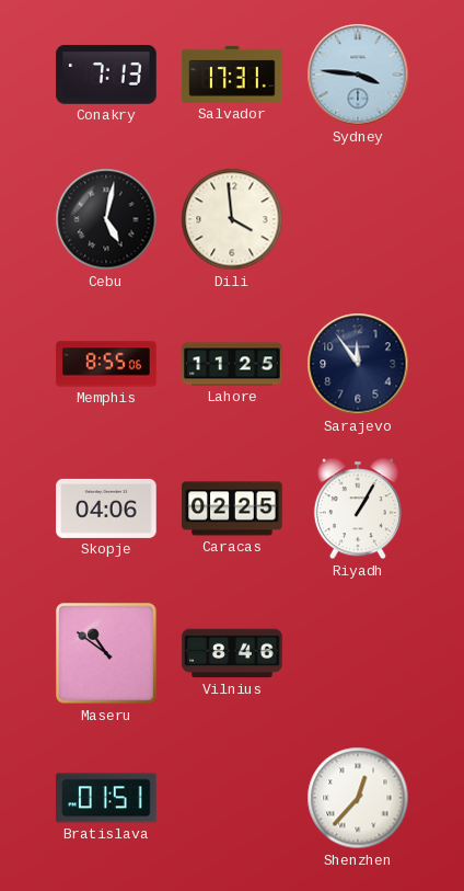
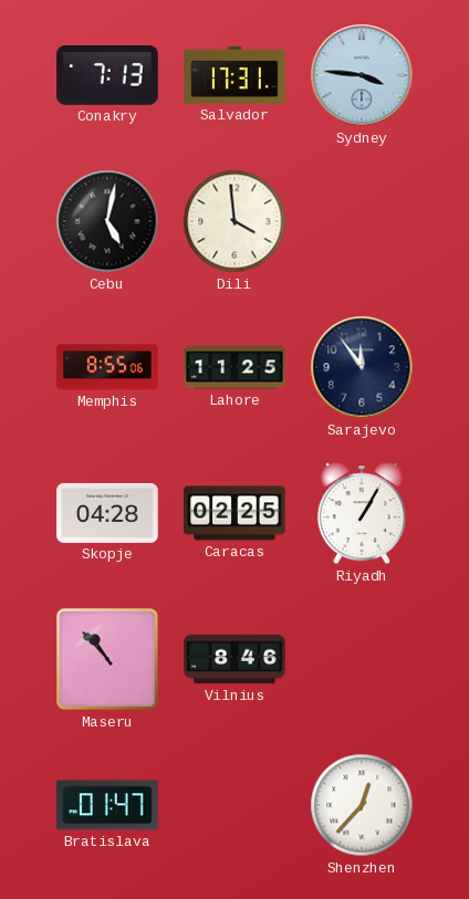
Skopje: 04:06 -> 04:28 (107, 513)
Maseru: 10:51 -> 10:53 (107, 659)
Bratislava: 01:51 -> 01:47 (107, 805)
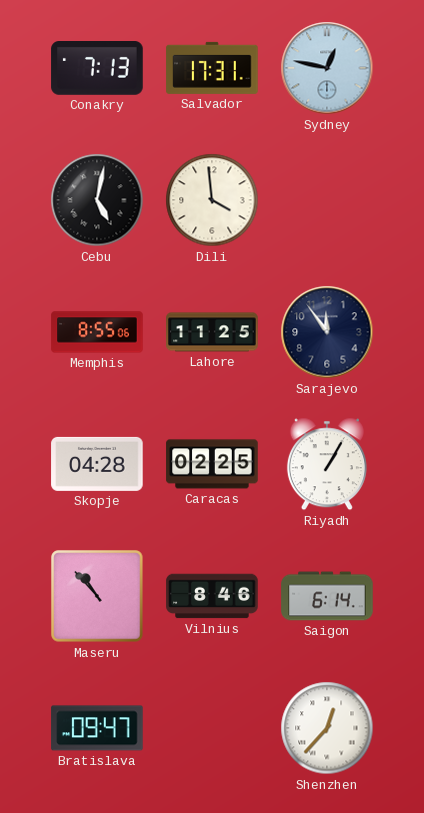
Sydney: 3:46 -> 12:47 (327, 68)
Saigon: none -> 6:14 (327, 596)
Bratislava: 01:47 -> 09:47 (97, 728)
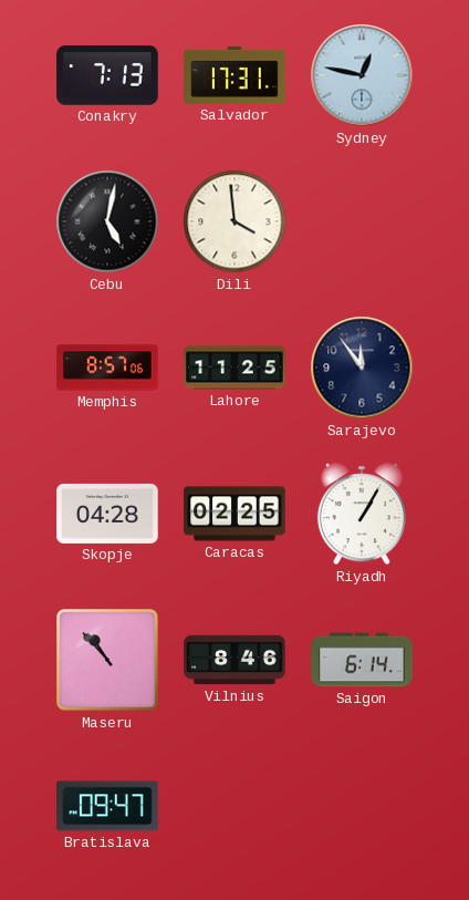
Memphis: 8:55 -> 8:57 (107, 368)
Shenzhen: 12:37 -> none (327, 728)
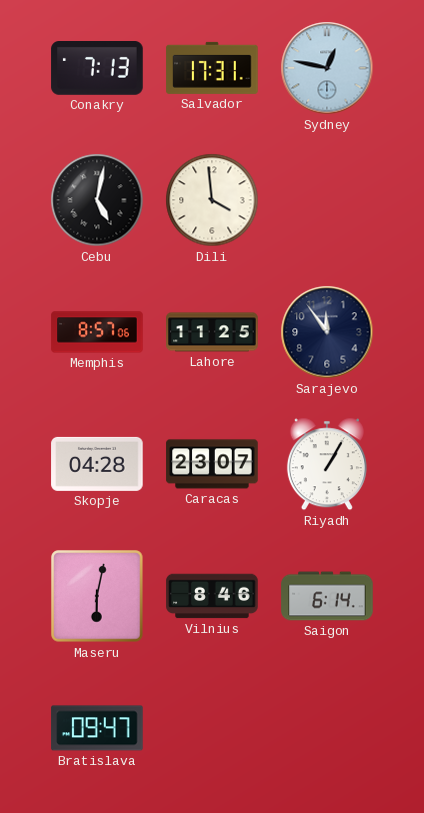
Caracas: 02:25 -> 23:07 (212, 464)
Maseru: 10:53 -> 6:02 (97, 596)
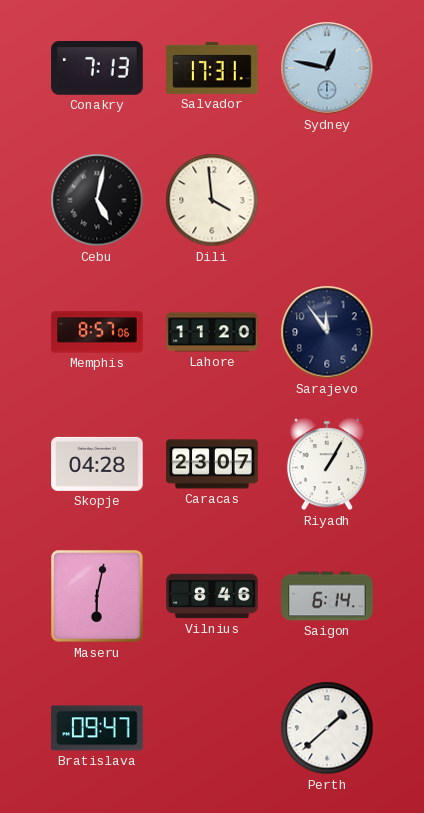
Lahore: 11:25 -> 11:20 (212, 332)
Perth: none -> 1:38 (327, 728)
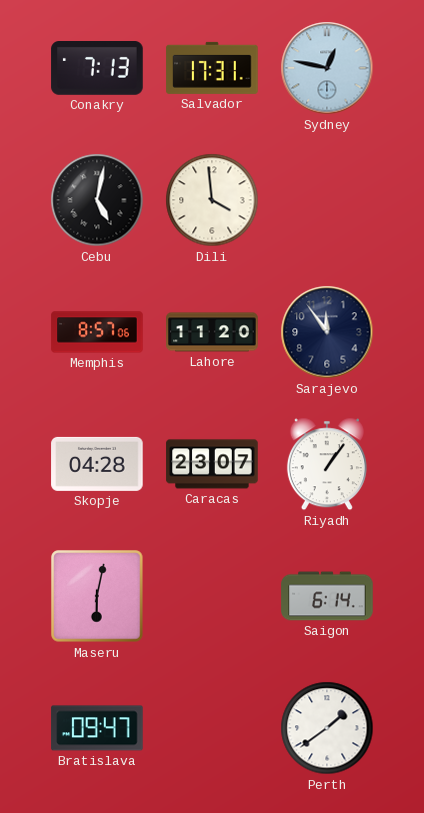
Riyadh: 1:05 -> 1:06 (327, 464)
Vilnius: 8:46 -> none (212, 596)
Perth: 1:38 -> 1:39 (327, 728)
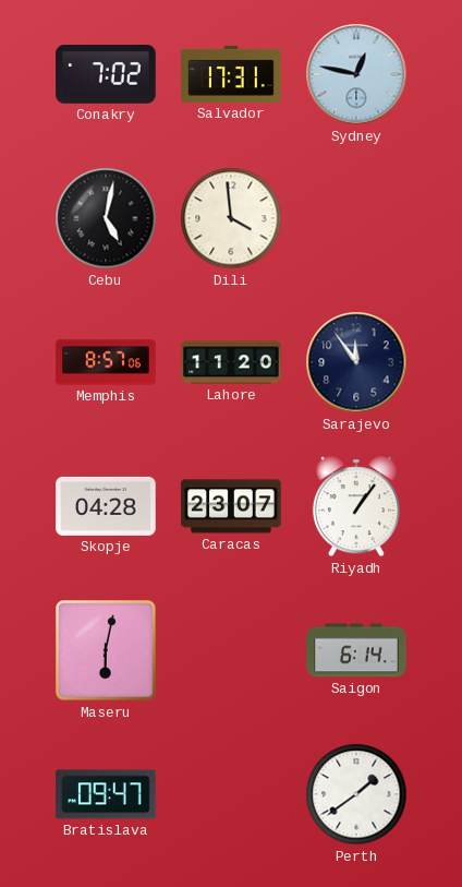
Conakry: 7:13 -> 7:02 (106, 75)
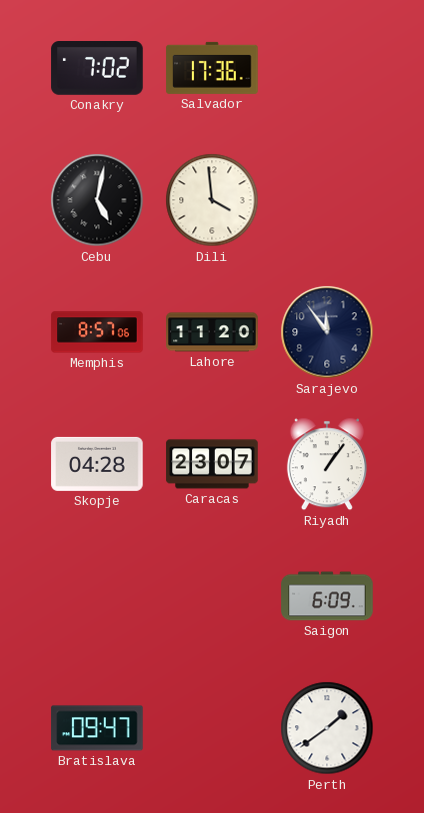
Salvador: 17:31 -> 17:36 (212, 68)
Sydney: 12:47 -> none (356, 74)
Maseru: 6:02 -> none (106, 650)
Saigon: 6:14 -> 6:09 (327, 596)
